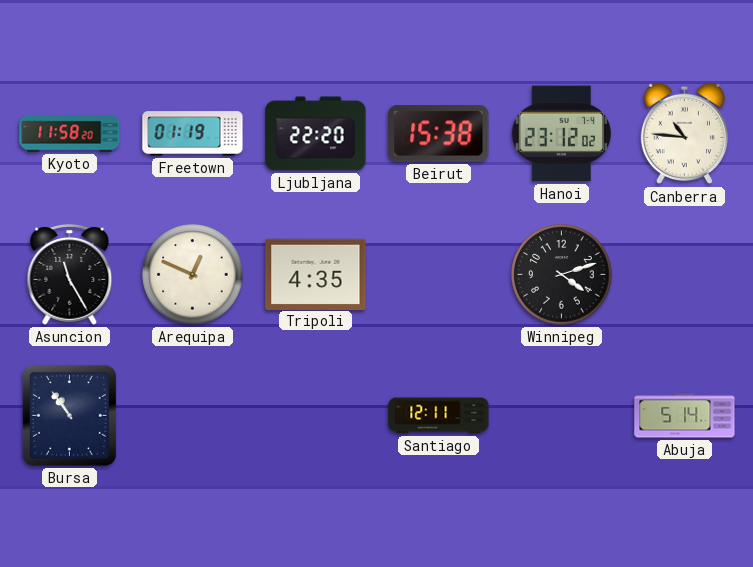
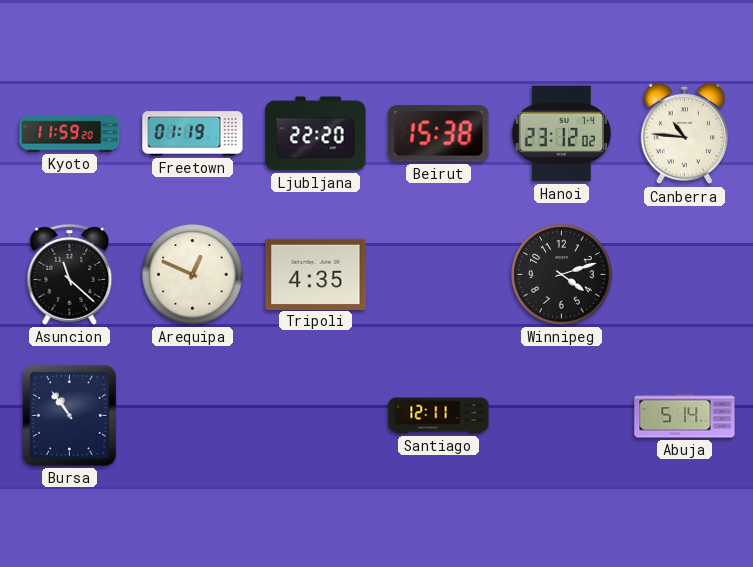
Kyoto: 11:58 -> 11:59 (70, 134)
Asuncion: 11:25 -> 11:22 (70, 274)
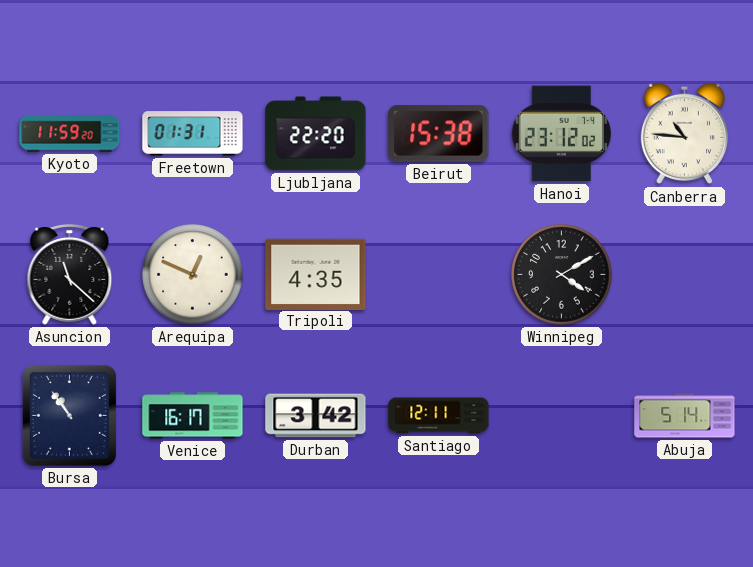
Freetown: 01:19 -> 01:31 (193, 134)
Winnipeg: 4:12 -> 4:10 (562, 275)
Venice: none -> 16:17 (193, 416)
Durban: none -> 3:42 (316, 416)
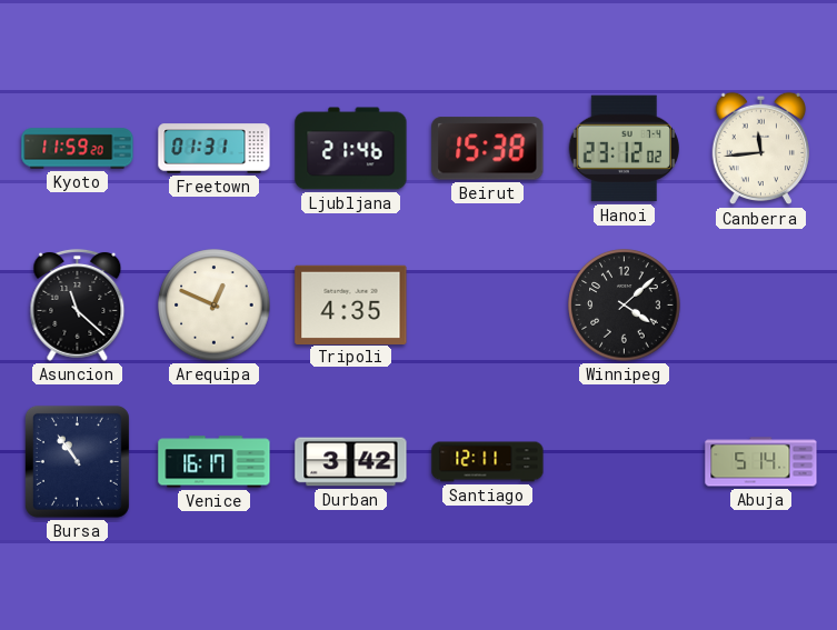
Ljubljana: 22:20 -> 21:46 (351, 149)
Canberra: 10:46 -> 11:44 (760, 149)
Winnipeg: 4:10 -> 4:08 (625, 306)
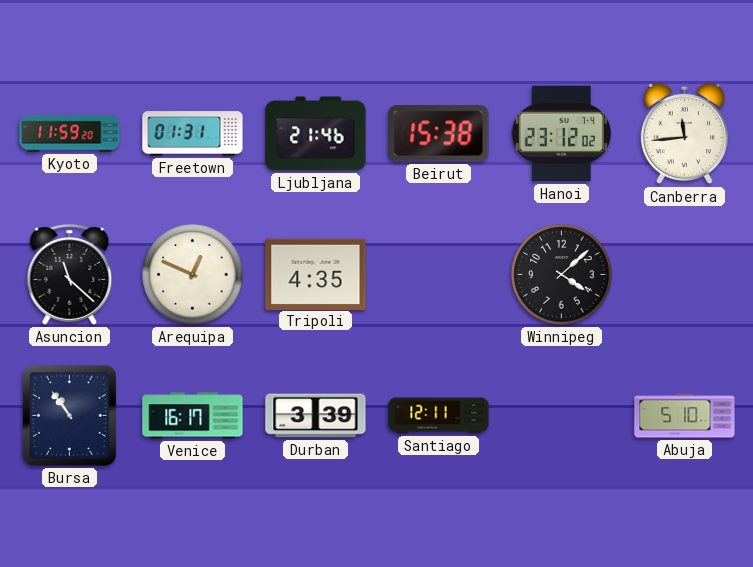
Durban: 3:42 -> 3:39 (316, 416)
Abuja: 5:14 -> 5:10 (685, 416)
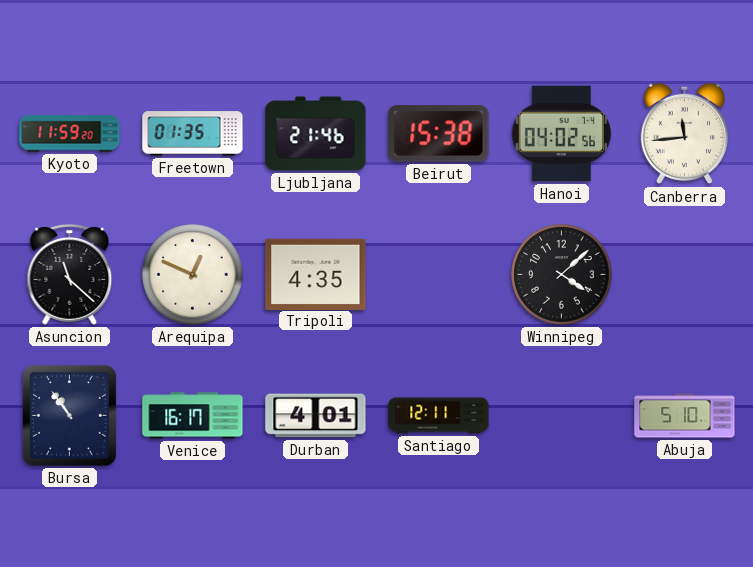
Freetown: 01:31 -> 01:35 (193, 134)
Hanoi: 23:12 -> 04:02 (561, 134)
Durban: 3:39 -> 4:01 (316, 416)
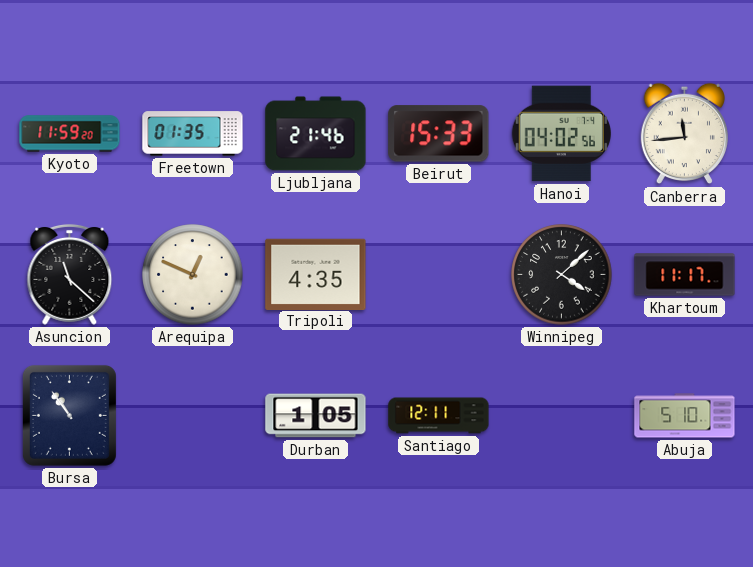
Beirut: 15:38 -> 15:33 (439, 134)
Khartoum: none -> 11:17 (685, 275)
Venice: 16:17 -> none (193, 416)
Durban: 4:01 -> 1:05 (316, 416)
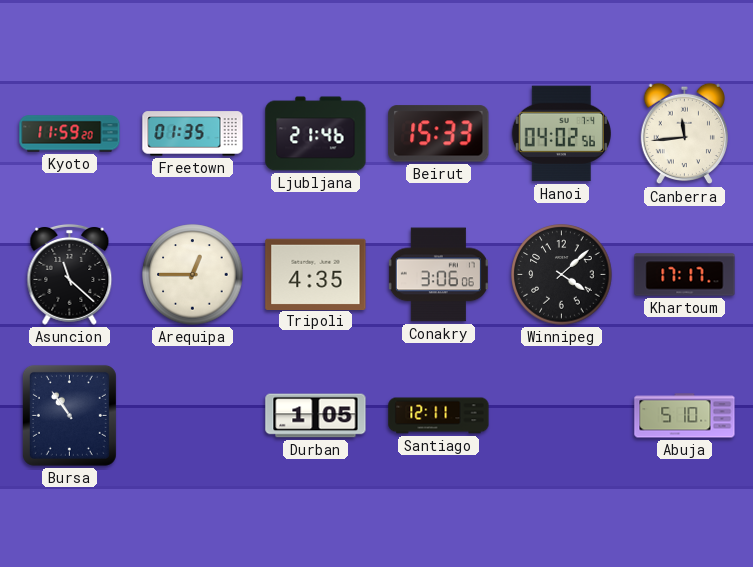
Arequipa: 12:49 -> 12:45 (193, 275)
Conakry: none -> 3:06 (438, 275)
Khartoum: 11:17 -> 17:17 (685, 275)
